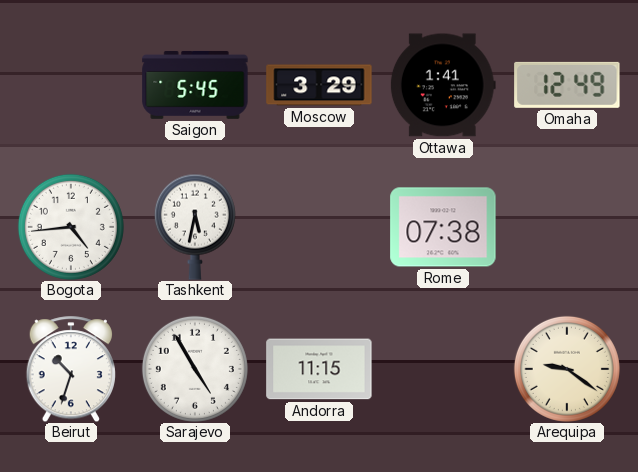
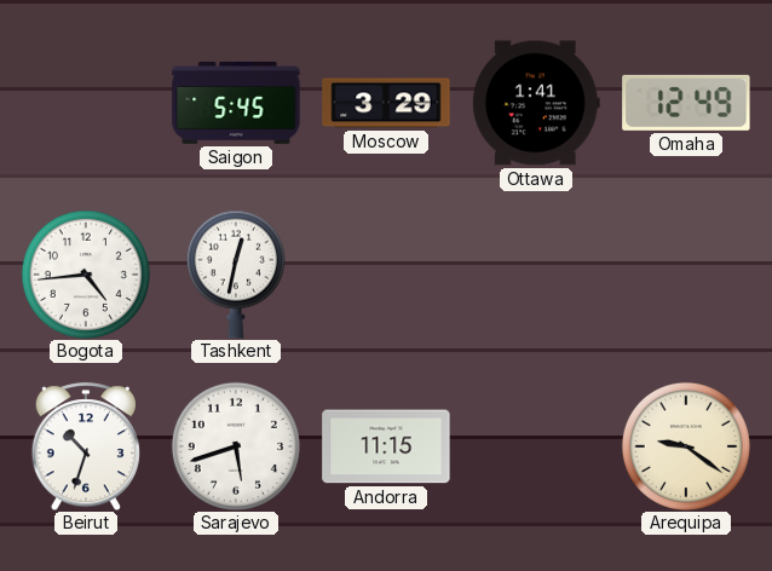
Tashkent: 5:32 -> 12:32 (236, 275)
Rome: 07:38 -> none (443, 227)
Sarajevo: 4:55 -> 5:42 (236, 446)
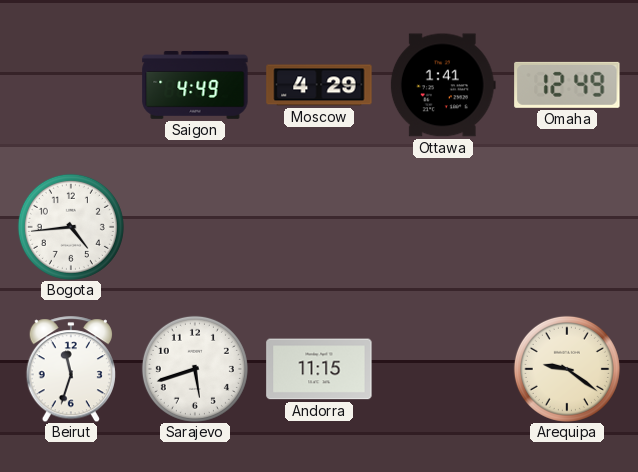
Saigon: 5:45 -> 4:49 (195, 85)
Moscow: 3:29 -> 4:29 (319, 85)
Tashkent: 12:32 -> none (236, 275)
Beirut: 10:33 -> 11:33 (71, 369)
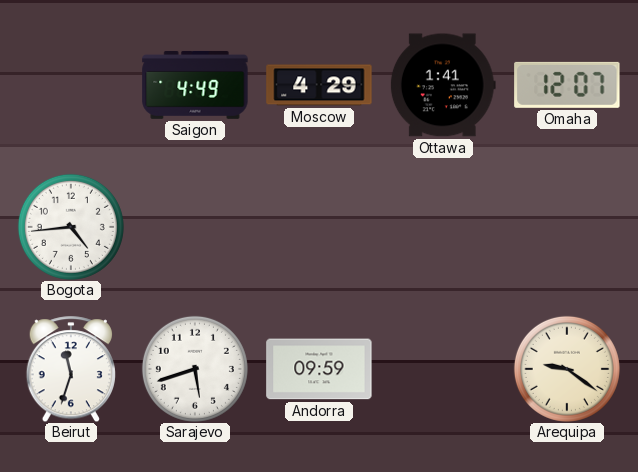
Omaha: 12:49 -> 12:07 (567, 85)
Andorra: 11:15 -> 09:59 (319, 369)
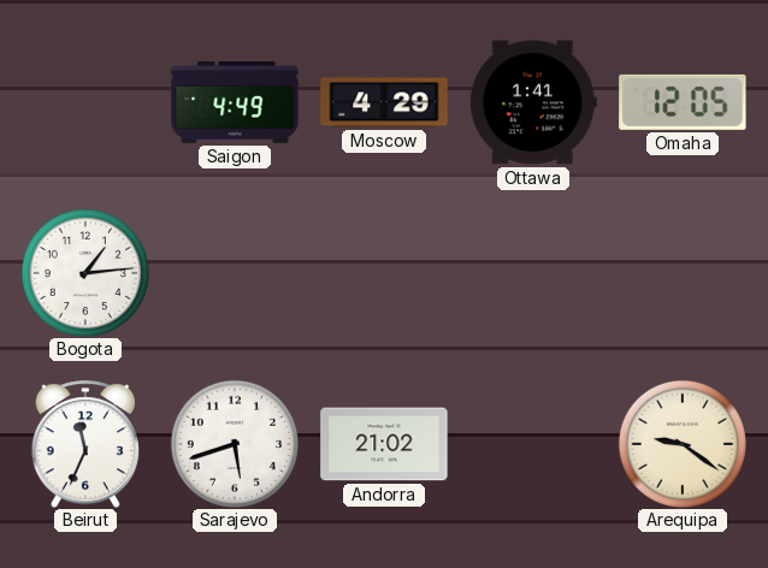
Omaha: 12:07 -> 12:05 (683, 102)
Bogota: 4:44 -> 1:14 (85, 273)
Beirut: 11:33 -> 11:34 (85, 444)
Andorra: 09:59 -> 21:02 (384, 444)
